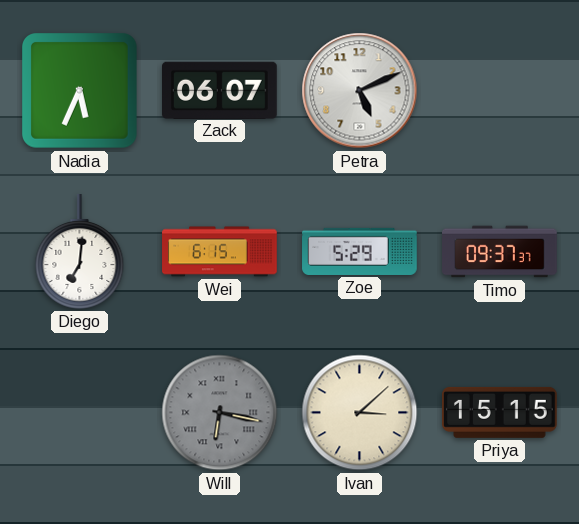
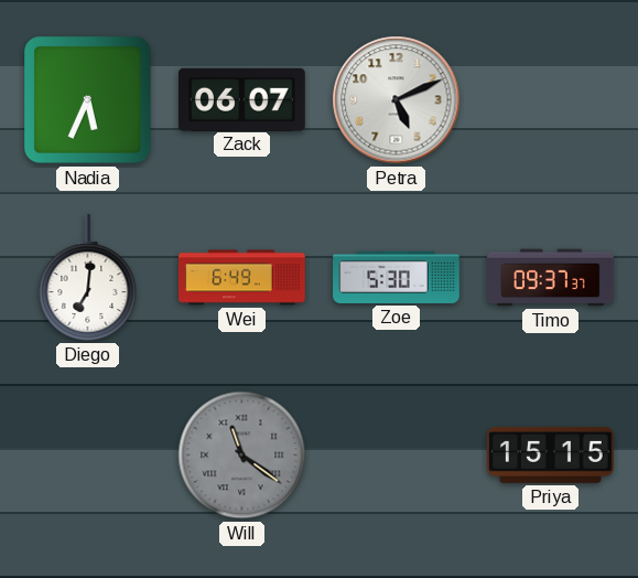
Wei: 6:15 -> 6:49 (242, 278)
Zoe: 5:29 -> 5:30 (397, 277)
Will: 6:17 -> 11:21 (242, 456)
Ivan: 3:08 -> none (360, 413)
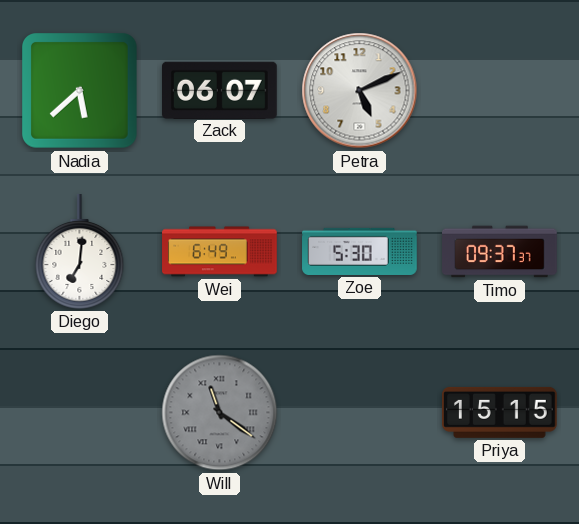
Nadia: 5:34 -> 5:38 (80, 91)
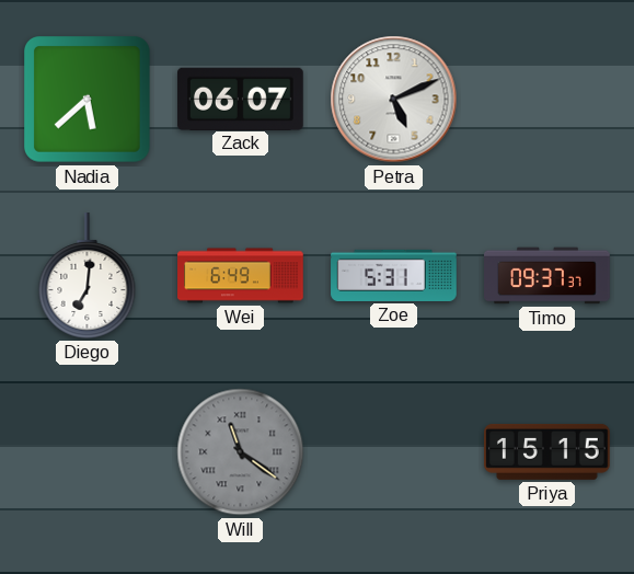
Zoe: 5:30 -> 5:31 (394, 275)
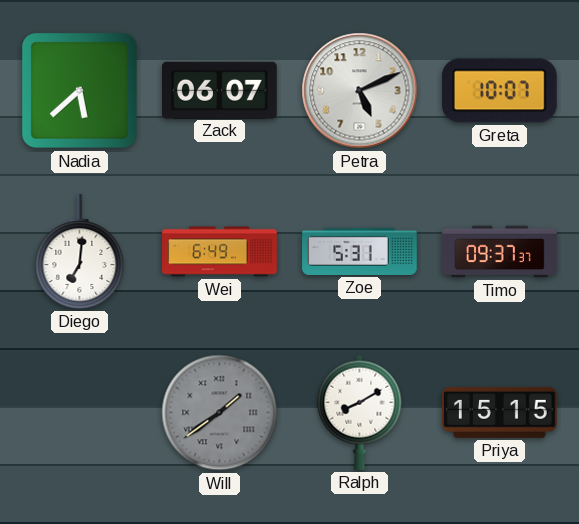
Greta: none -> 10:07 (499, 91)
Will: 11:21 -> 1:39 (220, 413)
Ralph: none -> 8:10 (360, 412)
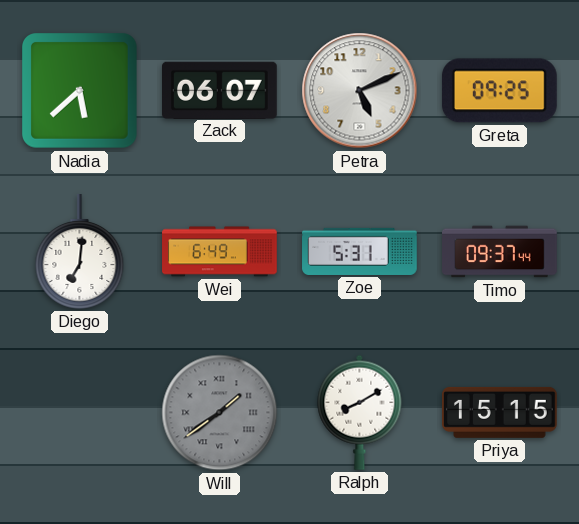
Greta: 10:07 -> 09:25 (499, 91)
Timo: 09:37:37 -> 09:37:44 (500, 252)
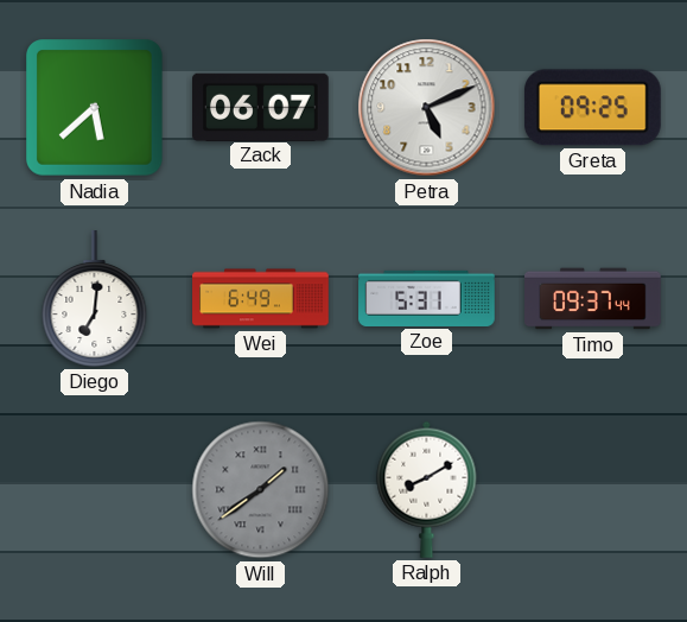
Priya: 15:15 -> none (500, 412)
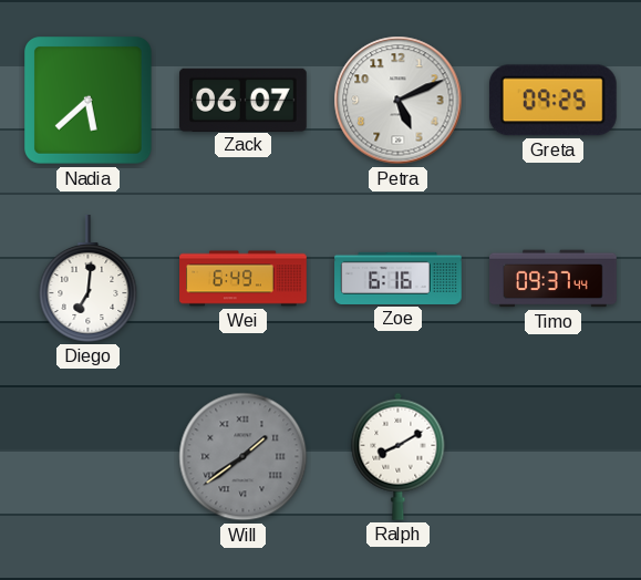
Zoe: 5:31 -> 6:16 (399, 278)
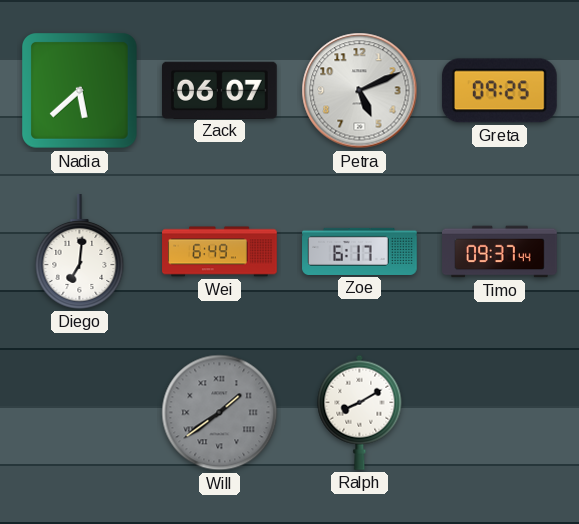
Zoe: 6:16 -> 6:17 (360, 251)
